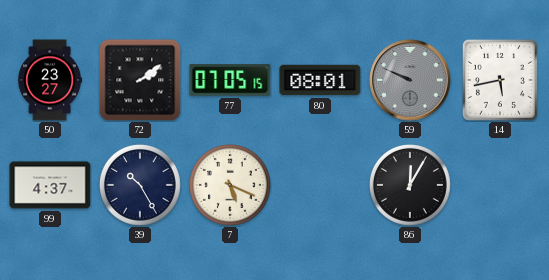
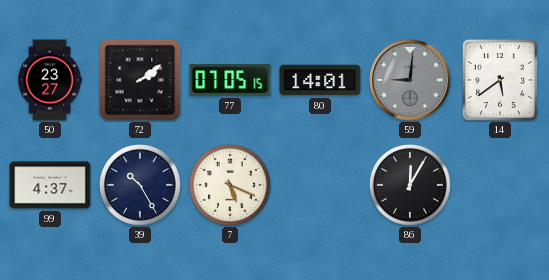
80: 08:01 -> 14:01 (320, 80)
59: 9:49 -> 9:01 (410, 80)
14: 5:43 -> 5:39 (500, 80)
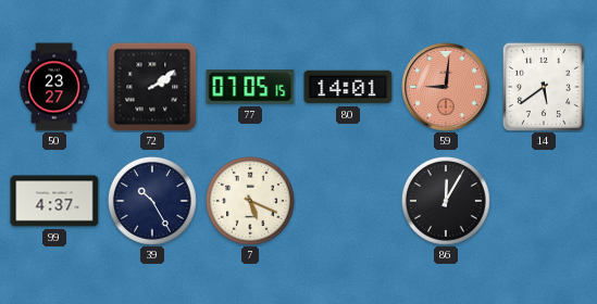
59 dial: grey -> salmon (446, 87)
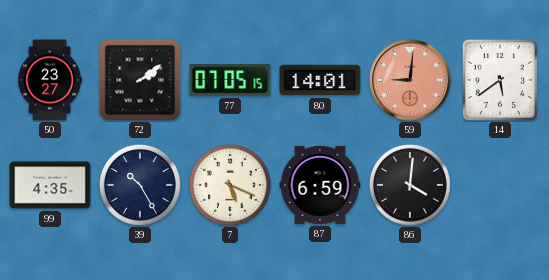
99: 4:37 -> 4:35 (50, 185)
87: none -> 6:59 (320, 185)
86: 12:05 -> 4:01 (411, 186)
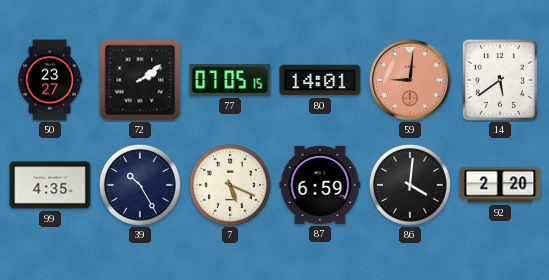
92: none -> 2:20 (500, 185)
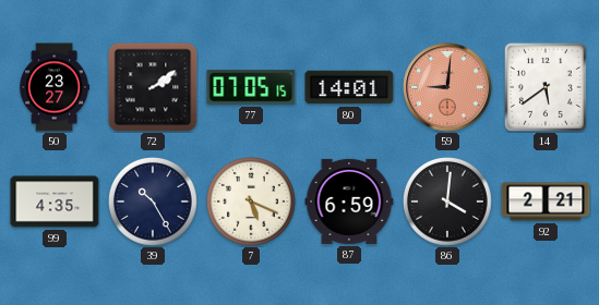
92: 2:20 -> 2:21 (546, 202)
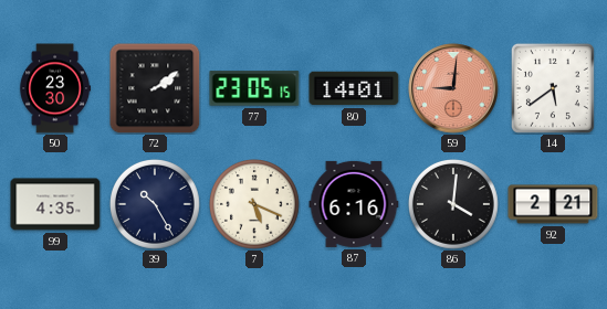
50: 23:27 -> 23:30 (54, 88)
77: 07:05 -> 23:05 (254, 88)
87: 6:59 -> 6:16 (354, 204)
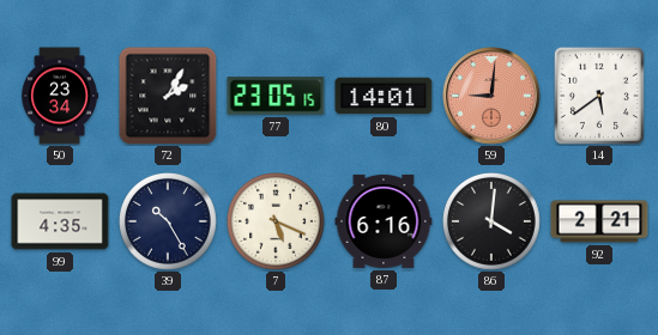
50: 23:30 -> 23:34 (59, 96)
72: 2:09 -> 2:05 (168, 96)
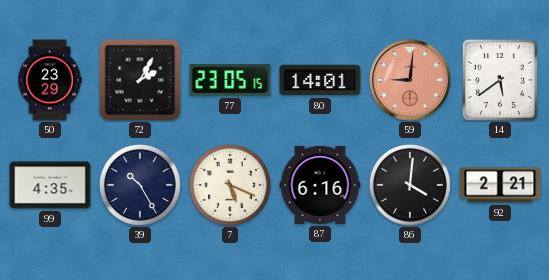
50: 23:34 -> 23:29 (49, 80)
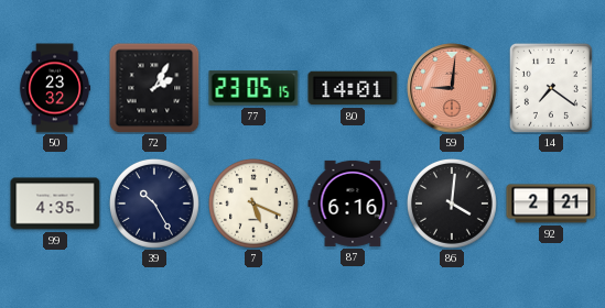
50: 23:29 -> 23:32 (54, 88)
14: 5:39 -> 7:21 (551, 88)
